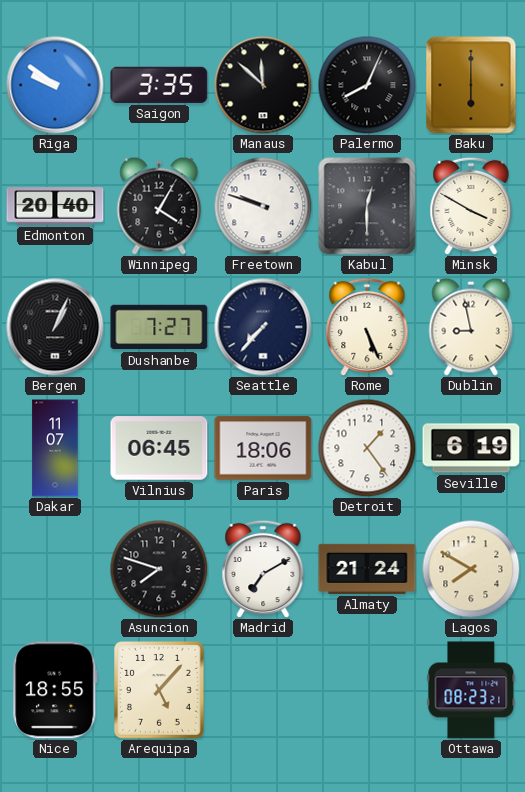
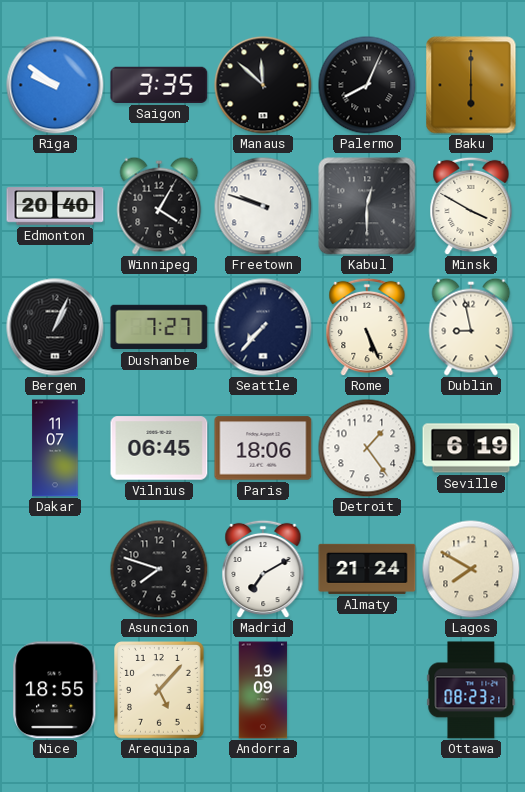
Andorra: none -> 19:09 (263, 690)
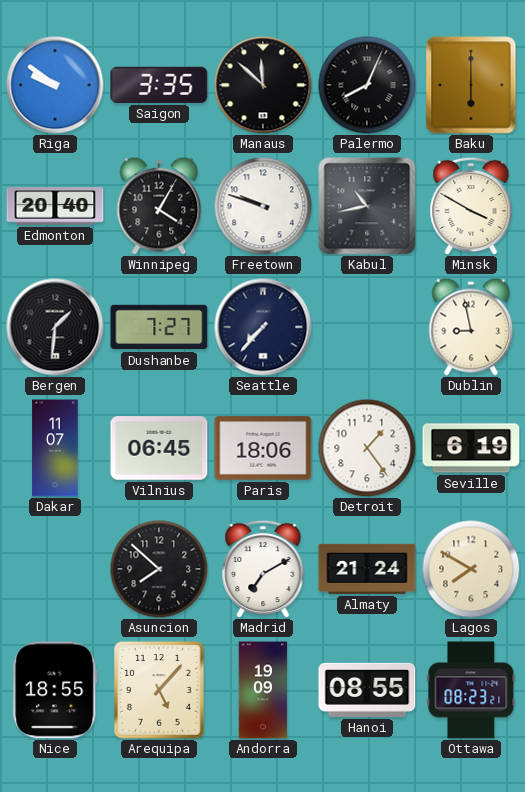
Kabul: 12:30 -> 10:43 (367, 206)
Bergen: 1:04 -> 1:31 (55, 327)
Rome: 5:26 -> none (367, 327)
Asuncion: 7:48 -> 7:52 (159, 569)
Hanoi: none -> 08:55 (367, 690)
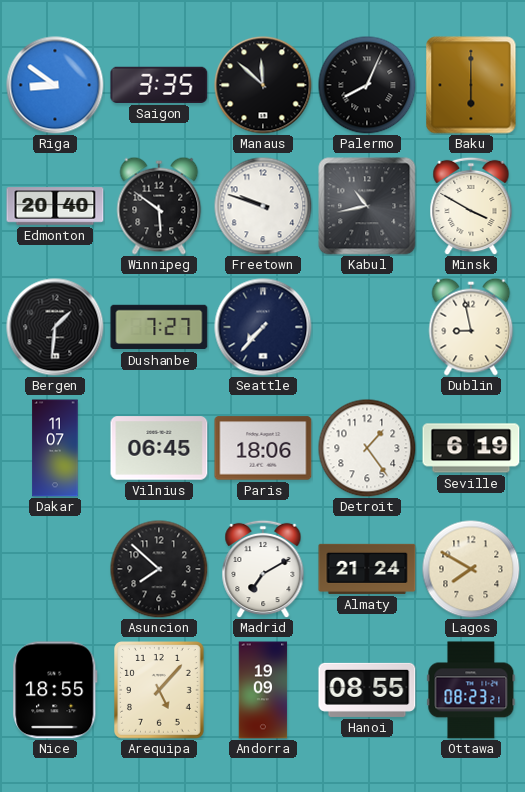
Riga: 9:51 -> 8:51 (55, 85)
Winnipeg: 4:05 -> 5:51 (159, 206)
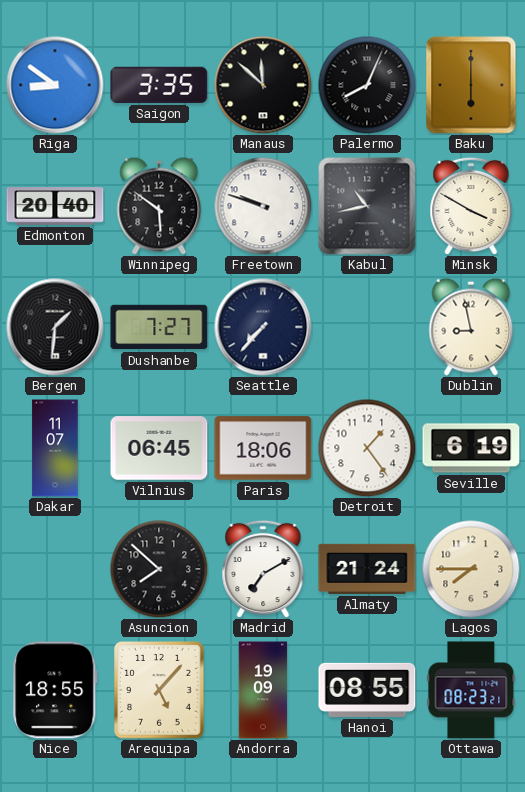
Lagos: 7:50 -> 7:45 (471, 569)
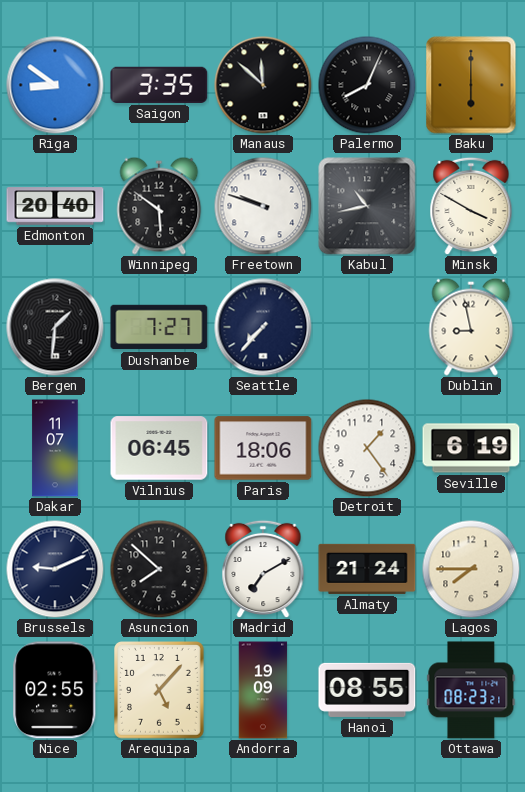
Brussels: none -> 9:11 (55, 569)
Nice: 18:55 -> 02:55 (55, 690)
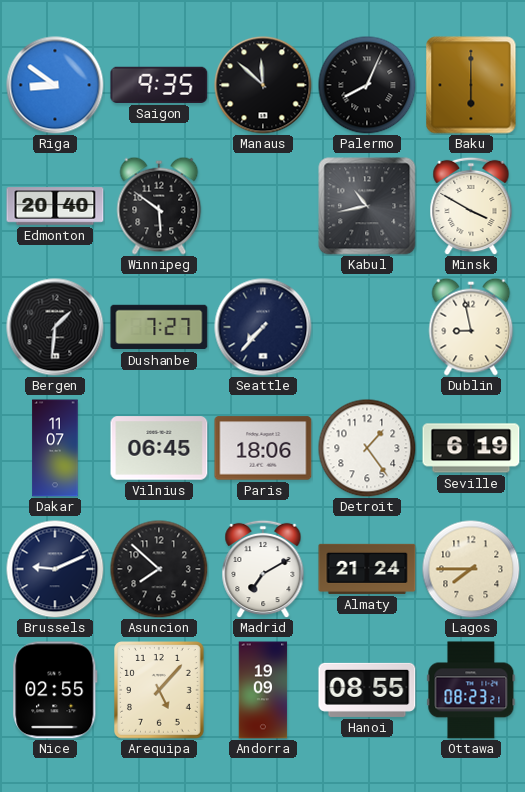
Saigon: 3:35 -> 9:35 (159, 85)
Freetown: 9:48 -> none (263, 206)
